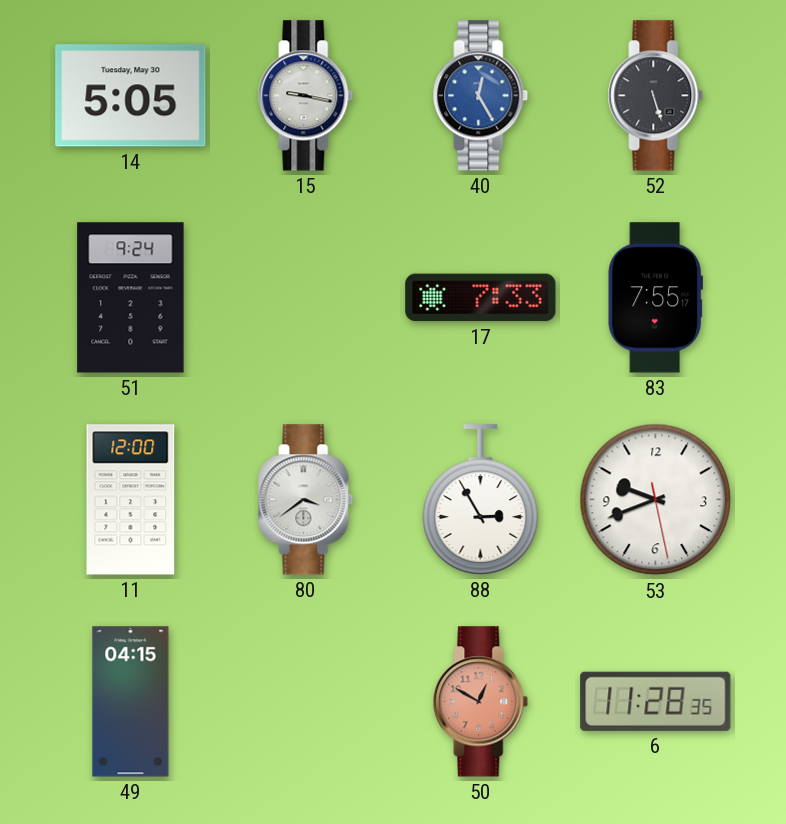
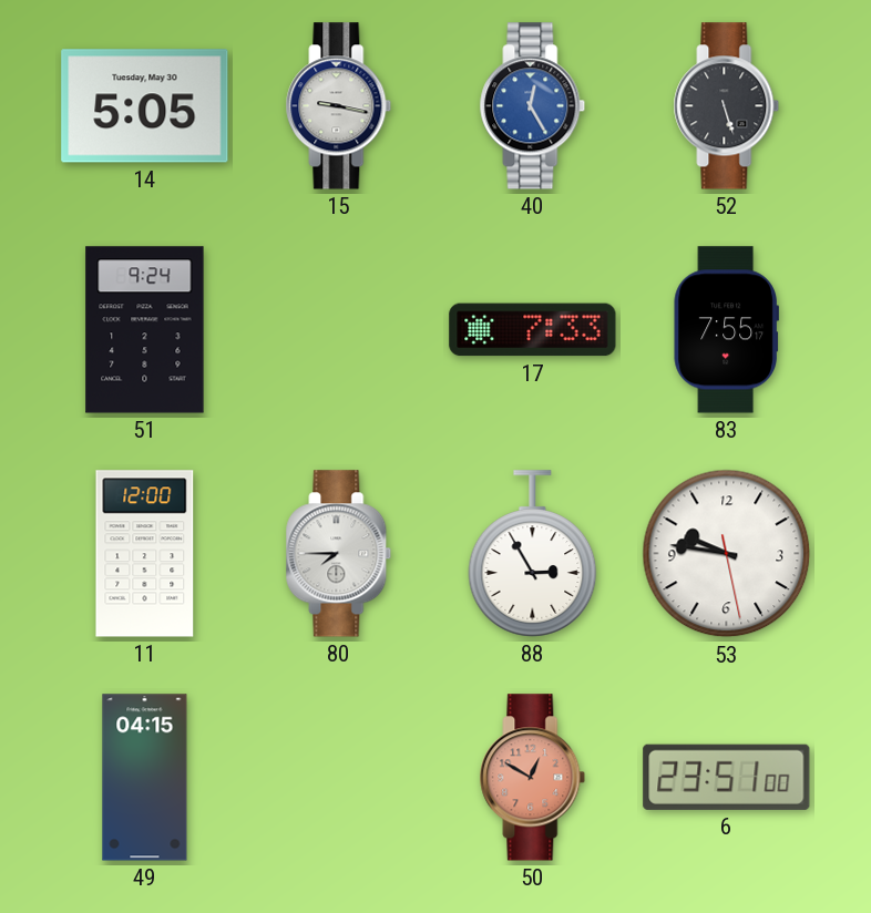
80: 3:39 -> 7:45 (339, 554)
53: 9:41 -> 9:46 (727, 554)
6: 11:28 -> 23:51 (727, 777)
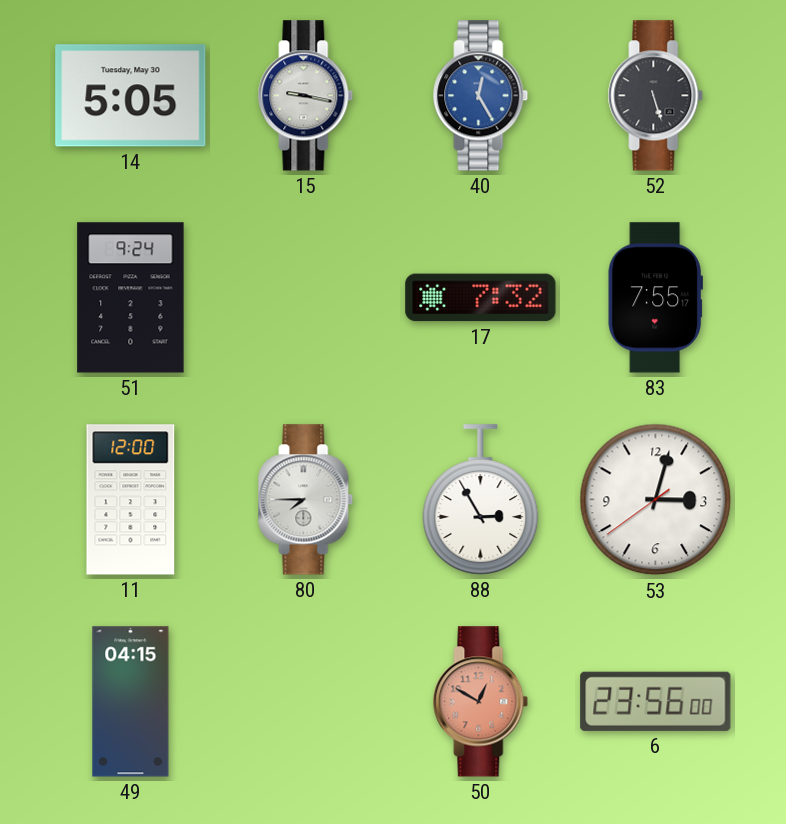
17: 7:33 -> 7:32 (481, 298)
53: 9:46 -> 3:02 (656, 500)
6: 23:51 -> 23:56 (656, 701)
